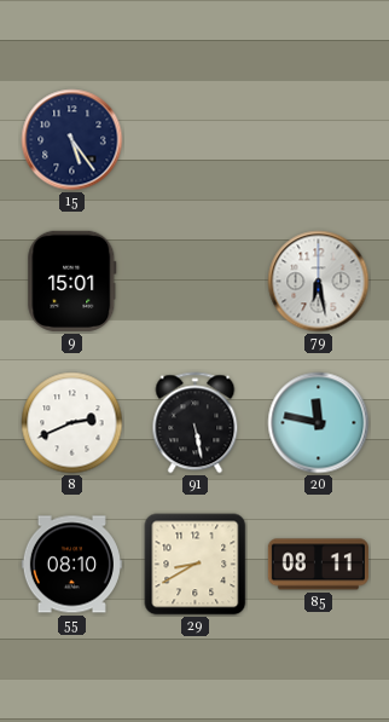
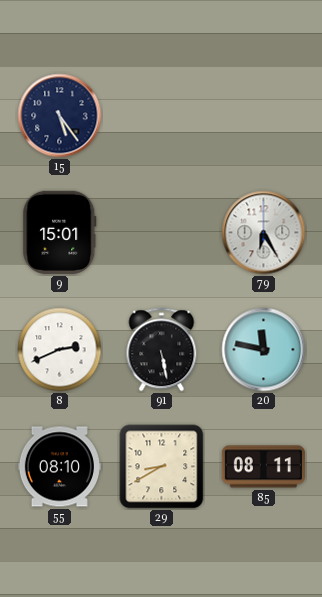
79: 6:28 -> 6:25 (264, 233)
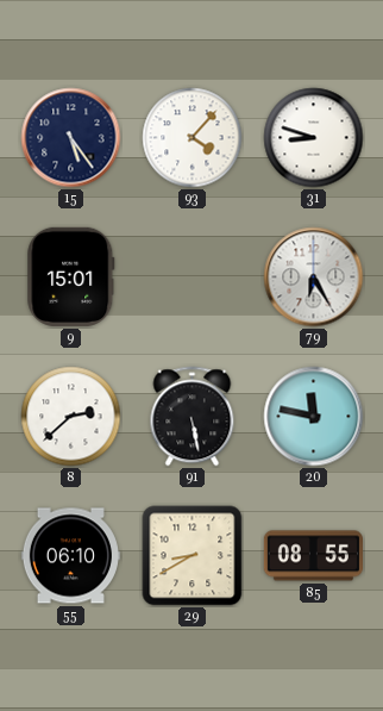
93: none -> 4:07 (193, 138)
31: none -> 8:48 (314, 138)
8: 2:41 -> 2:38 (71, 417)
55: 08:10 -> 06:10 (70, 556)
85: 08:11 -> 08:55 (313, 556)
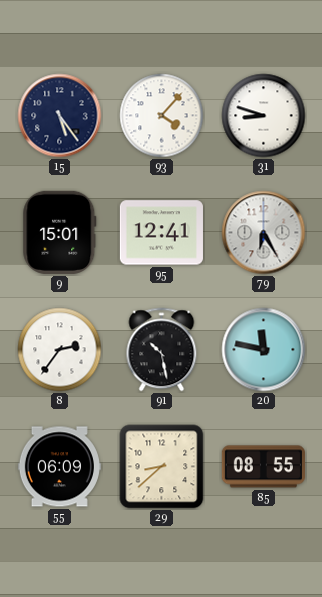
95: none -> 12:41 (161, 233)
8: 2:38 -> 2:36 (60, 350)
91: 5:28 -> 10:28 (162, 350)
55: 06:10 -> 06:09 (59, 467)
29: 8:40 -> 8:38 (162, 467)
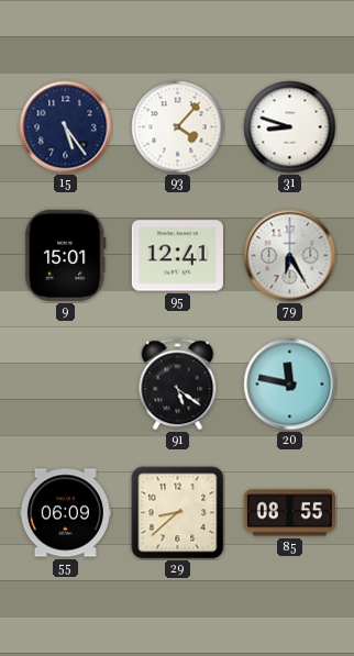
8: 2:36 -> none (60, 350)
91: 10:28 -> 5:21 (178, 385)
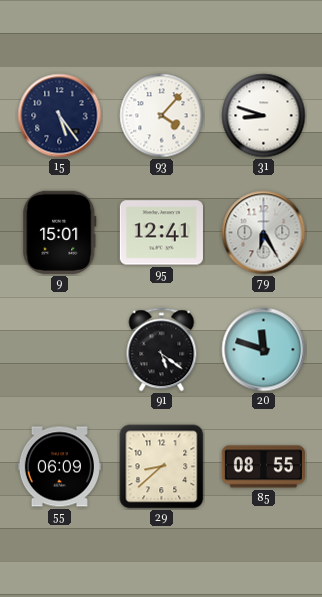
20: 11:47 -> 11:48 (264, 350)
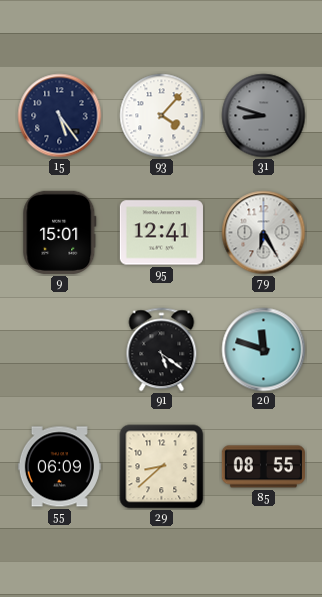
31 dial: white -> grey (264, 116)
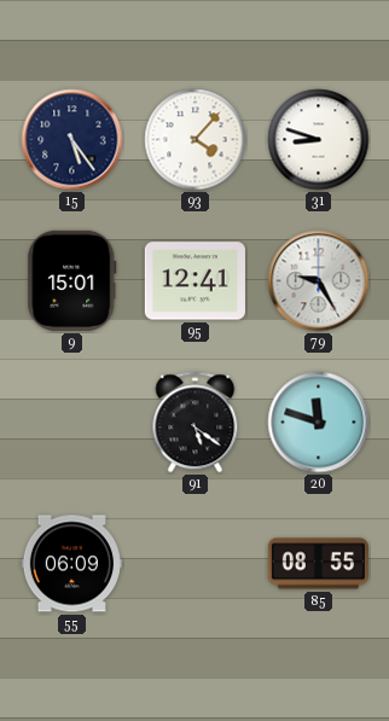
31 dial: grey -> white (319, 140)
79: 6:25 -> 9:25 (319, 281)
29: 8:38 -> none (162, 467)
